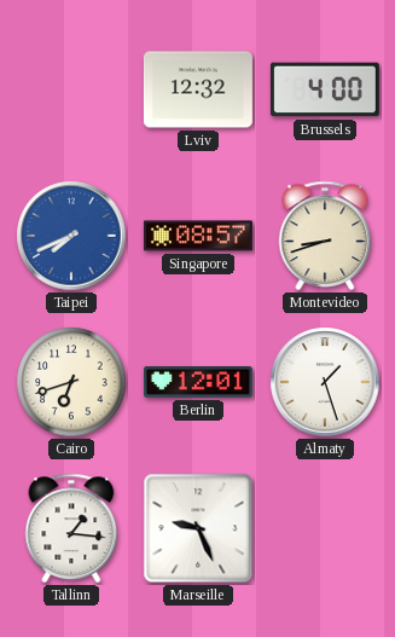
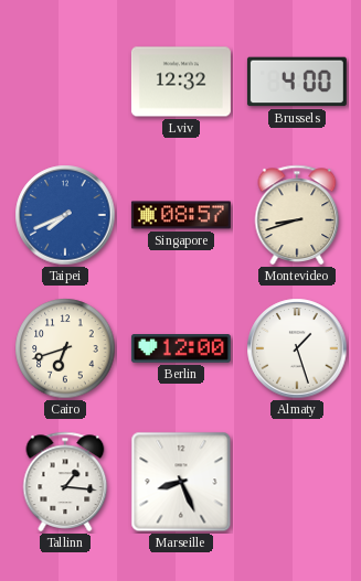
Berlin: 12:01 -> 12:00 (181, 348)
Marseille: 9:26 -> 8:26 (181, 482)
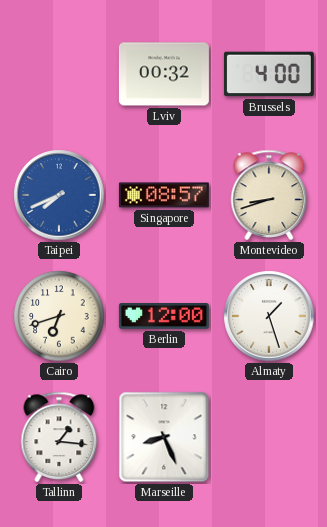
Lviv: 12:32 -> 00:32 (164, 74)
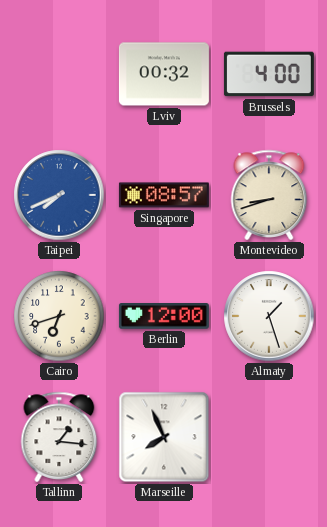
Marseille: 8:26 -> 7:56 (164, 437)
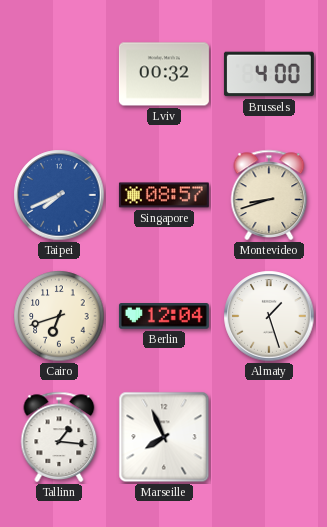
Berlin: 12:00 -> 12:04 (164, 316)
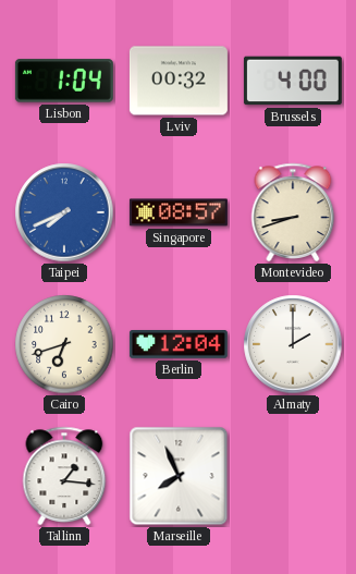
Lisbon: none -> 1:04 (64, 81)
Almaty: 1:27 -> 2:00 (293, 344)
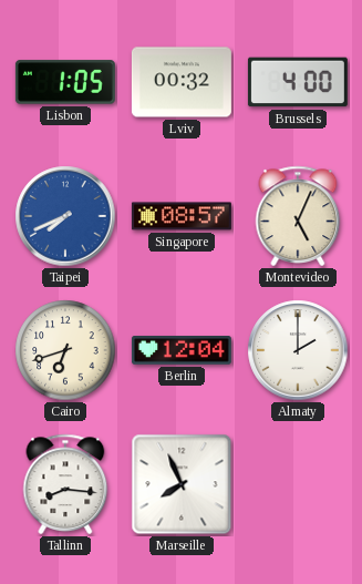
Lisbon: 1:04 -> 1:05 (65, 82)
Montevideo: 8:42 -> 5:04 (298, 216)
Tallinn: 1:16 -> 8:16 (65, 484)
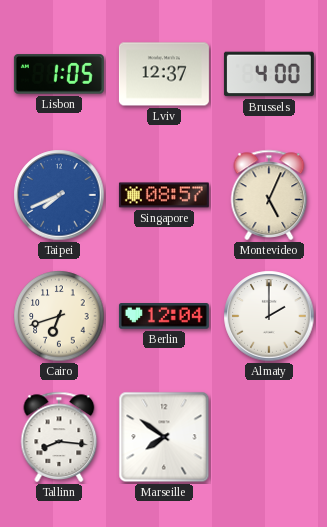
Lviv: 00:32 -> 12:37 (164, 74)
Marseille: 7:56 -> 7:51 (164, 437)
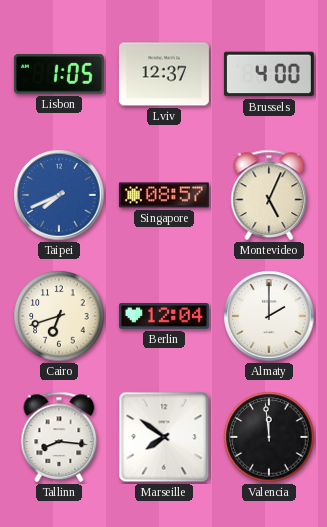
Valencia: none -> 11:59 (269, 437)
